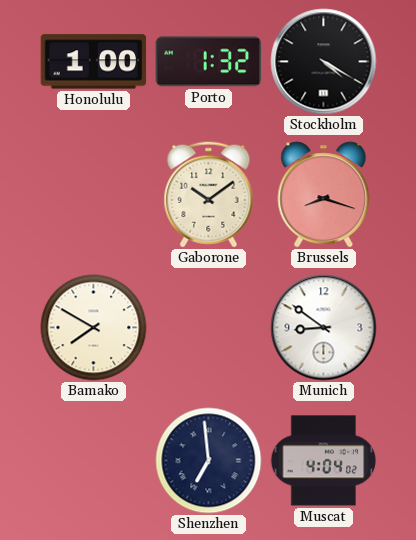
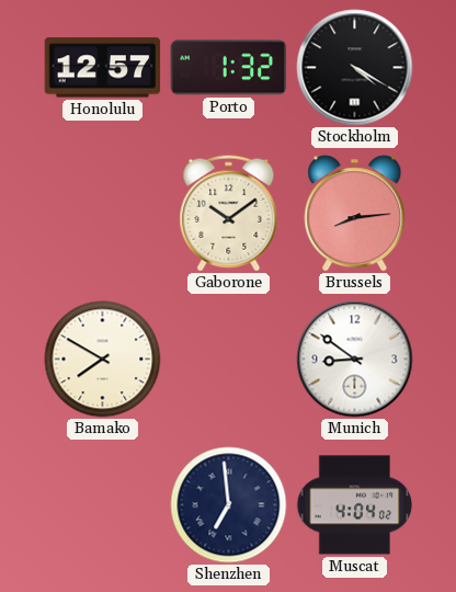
Honolulu: 1:00 -> 12:57 (103, 68)
Brussels: 8:18 -> 8:14 (355, 214)
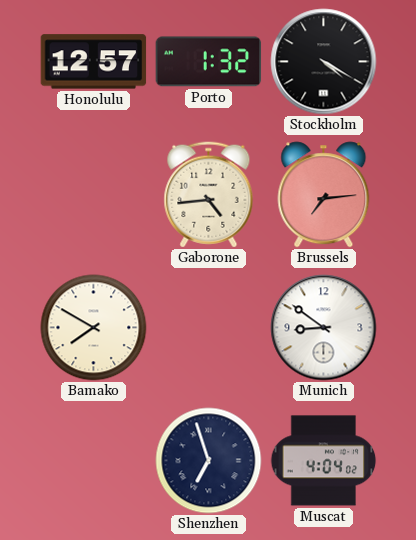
Gaborone: 10:09 -> 4:44 (209, 195)
Brussels: 8:14 -> 7:14 (324, 195)
Shenzhen: 6:59 -> 6:57 (209, 461)
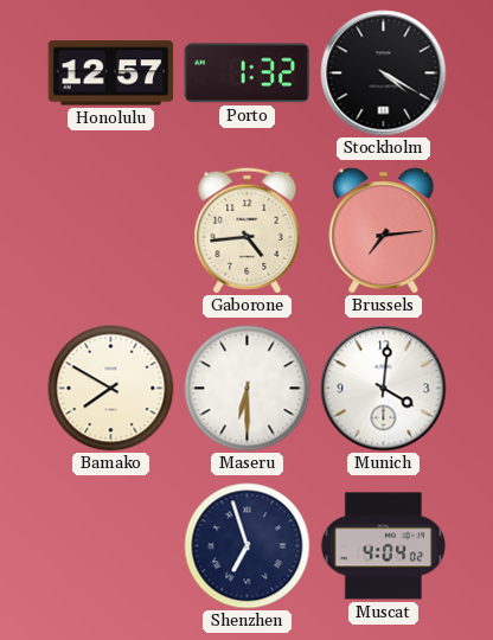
Maseru: none -> 6:30 (248, 389)
Munich: 8:51 -> 4:01 (384, 389)
